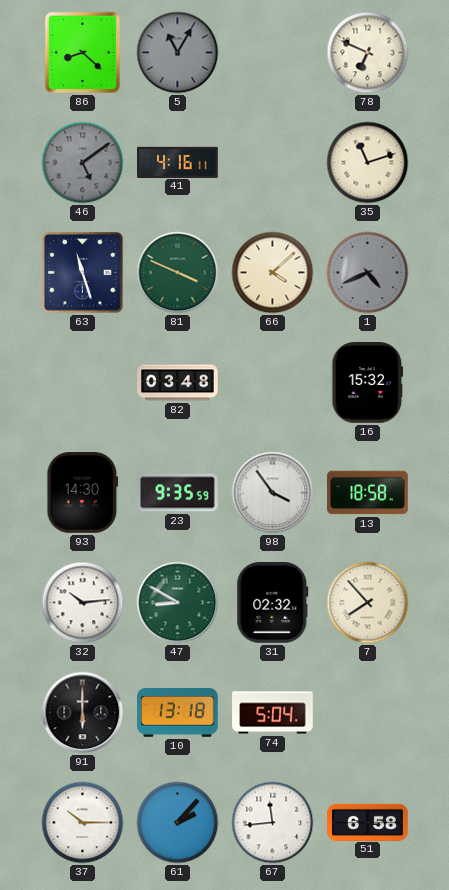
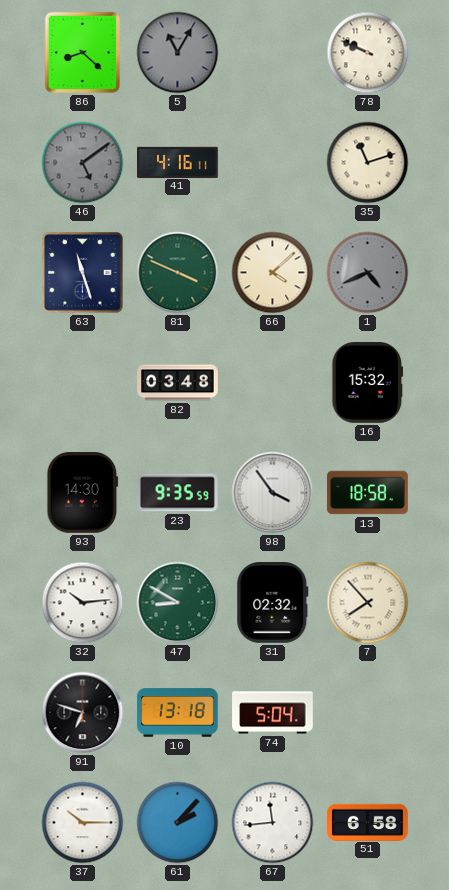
78: 6:49 -> 9:49 (368, 53)
91: 6:00 -> 6:48 (83, 713)
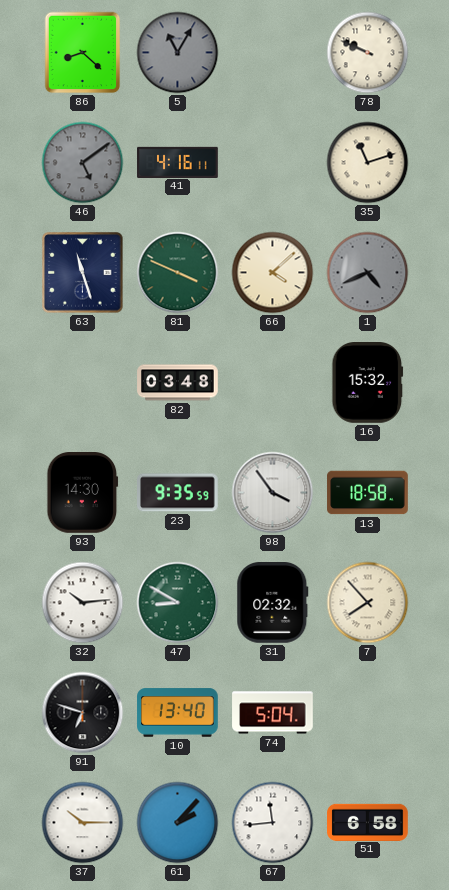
10: 13:18 -> 13:40 (178, 713)
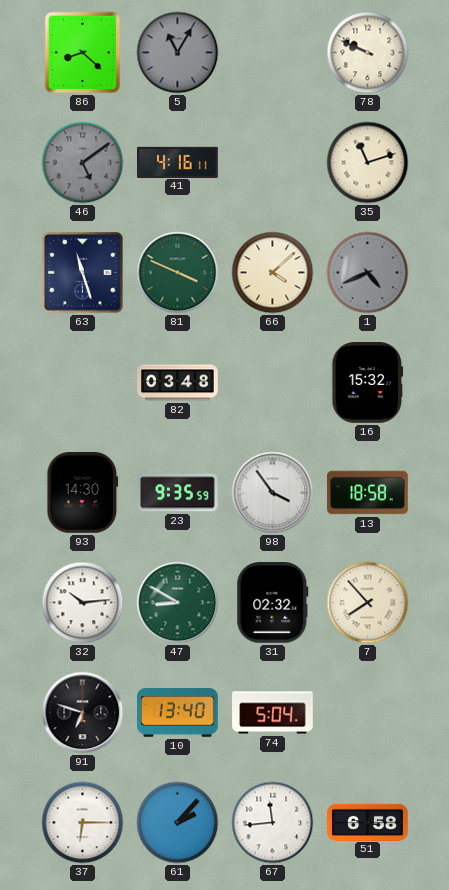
37: 10:15 -> 6:15 (83, 823)
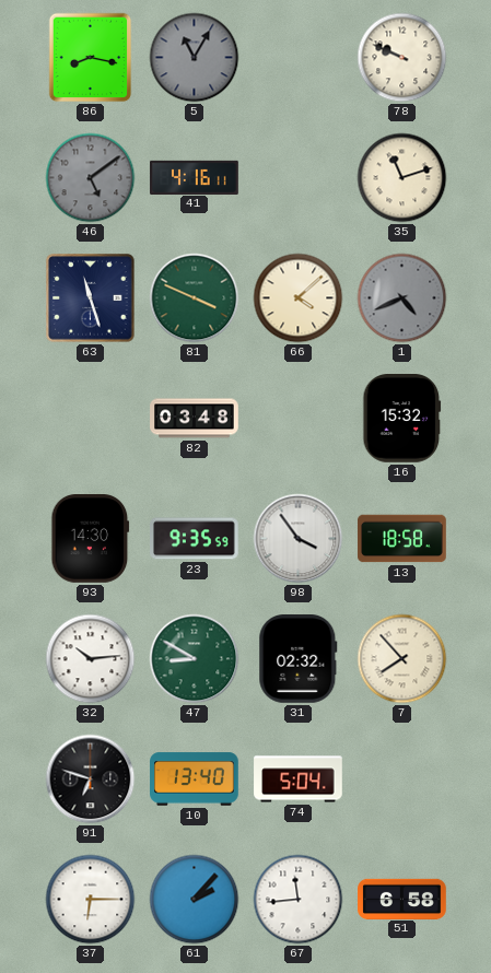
86: 8:22 -> 8:17 (91, 58)
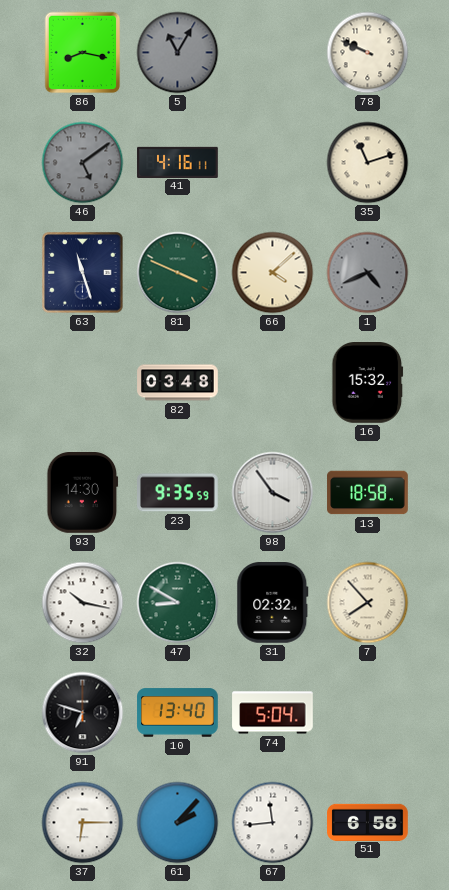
32: 10:14 -> 10:17 (83, 603)
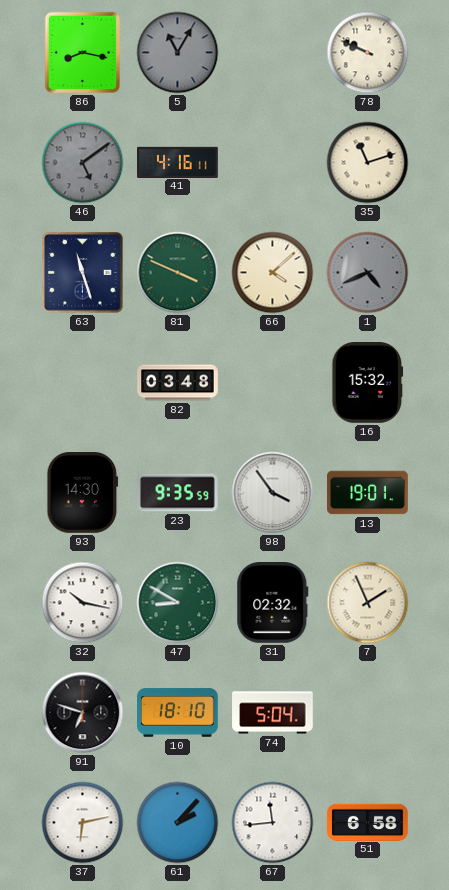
13: 18:58 -> 19:01 (368, 493)
7: 7:53 -> 1:56 (368, 603)
10: 13:40 -> 18:10 (178, 713)
37: 6:15 -> 6:13 (83, 823)
